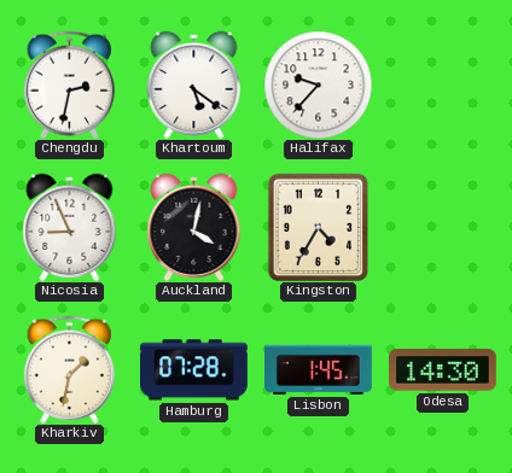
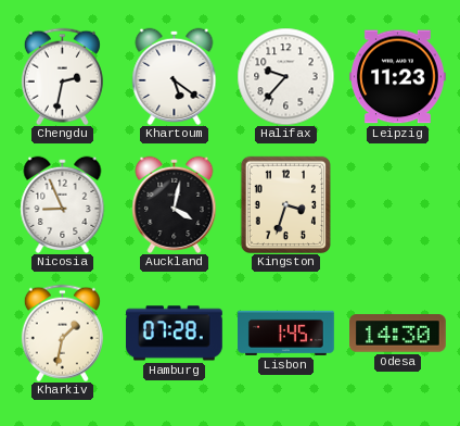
Leipzig: none -> 11:23 (398, 77)
Kingston: 4:35 -> 3:33 (285, 204)
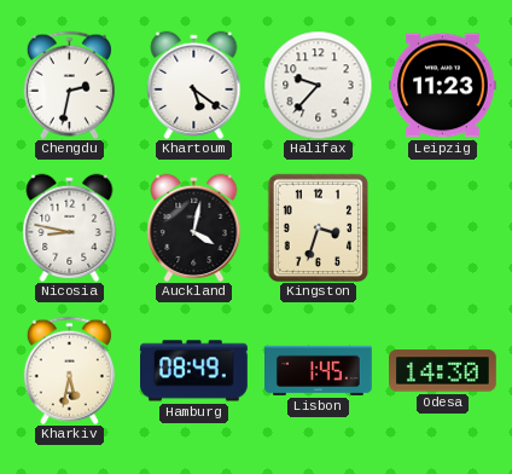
Nicosia: 8:56 -> 8:47 (70, 227)
Kharkiv: 1:32 -> 5:32 (69, 370)
Hamburg: 07:28 -> 08:49 (194, 371)
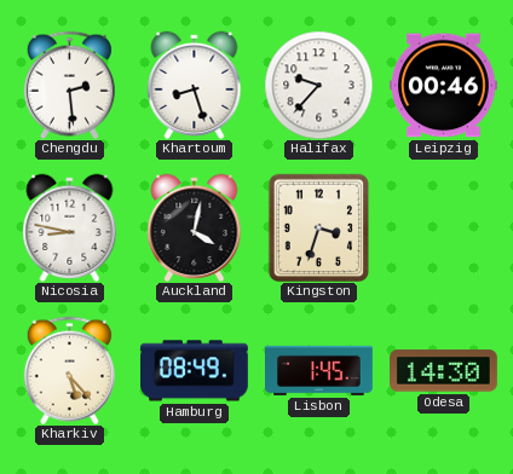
Chengdu: 2:32 -> 2:29 (69, 85)
Khartoum: 5:21 -> 8:27 (195, 85)
Leipzig: 11:23 -> 00:46 (444, 86)
Kharkiv: 5:32 -> 5:23 (69, 370)
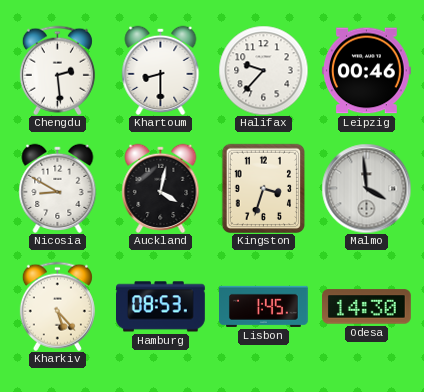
Khartoum: 8:27 -> 8:30 (161, 70)
Nicosia: 8:47 -> 8:50 (58, 188)
Malmo: none -> 3:59 (366, 188)
Hamburg: 08:49 -> 08:53 (161, 307)
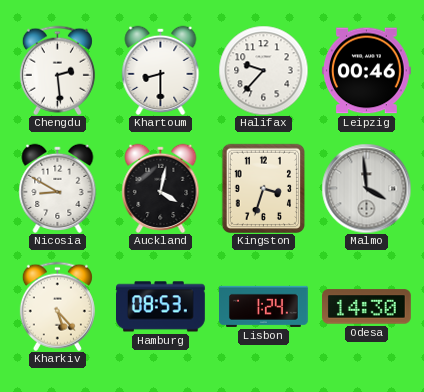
Lisbon: 1:45 -> 1:24 (264, 306)
